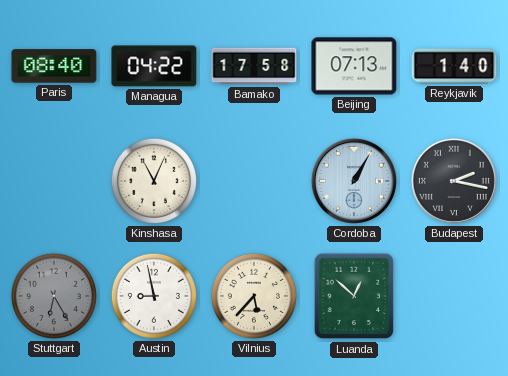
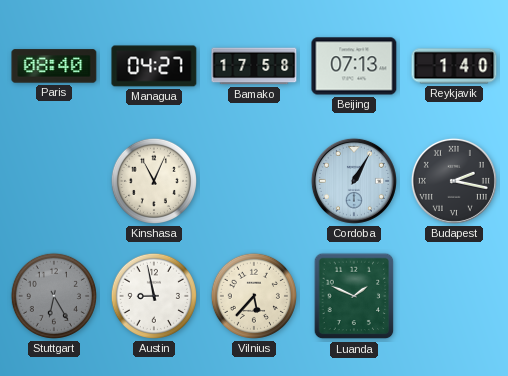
Managua: 04:22 -> 04:27 (154, 66)
Luanda: 12:52 -> 1:49 (354, 296)
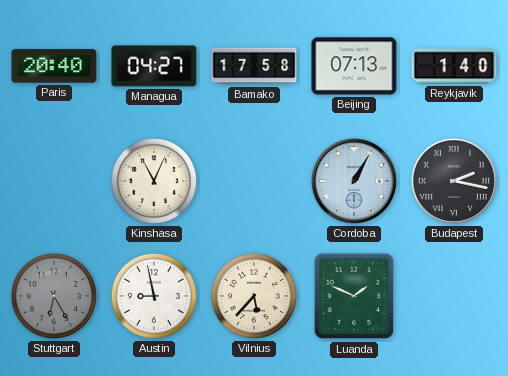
Paris: 08:40 -> 20:40 (54, 66)
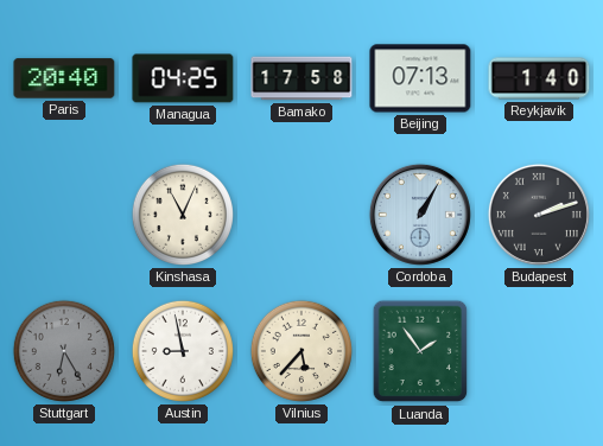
Managua: 04:27 -> 04:25 (183, 78)
Budapest: 2:17 -> 2:12 (539, 215)
Luanda: 1:49 -> 1:54 (420, 351)
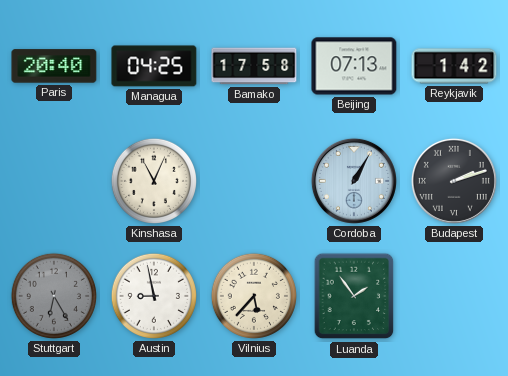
Reykjavik: 1:40 -> 1:42 (454, 66)
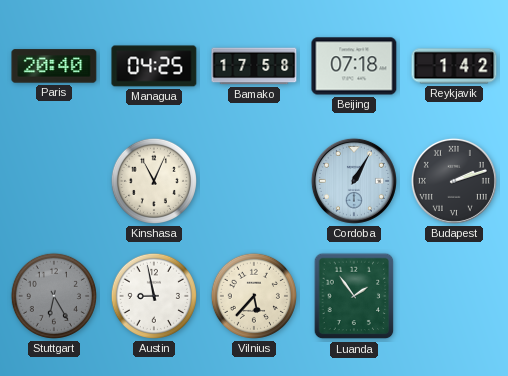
Beijing: 07:13 -> 07:18 (354, 66)
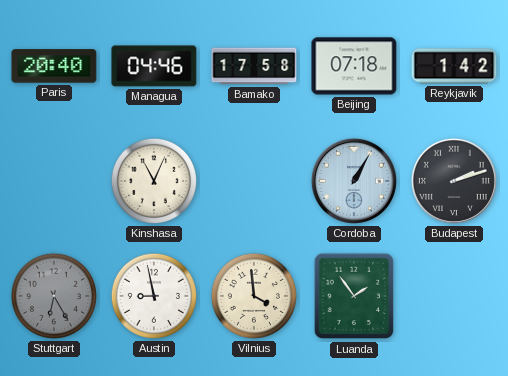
Managua: 04:25 -> 04:46 (154, 66)
Vilnius: 5:37 -> 3:59 (254, 296)
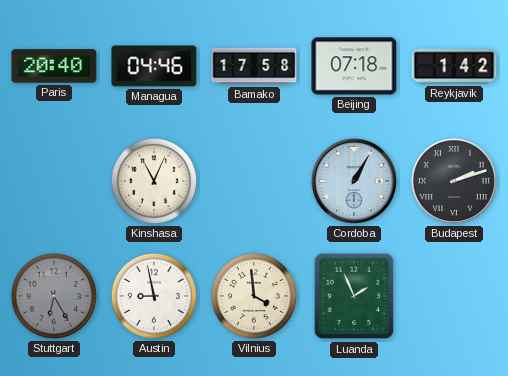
Luanda: 1:54 -> 1:56 (354, 296)
